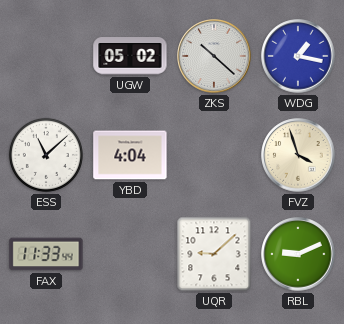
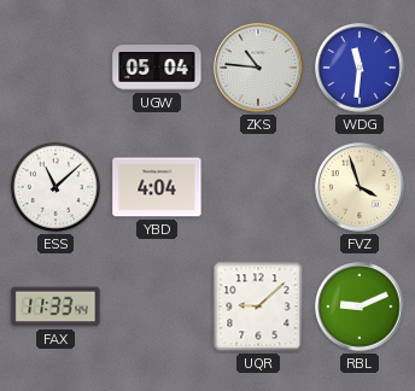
UGW: 05:02 -> 05:04 (157, 68)
ZKS: 10:22 -> 10:46 (258, 68)
WDG: 1:17 -> 11:31 (360, 68)
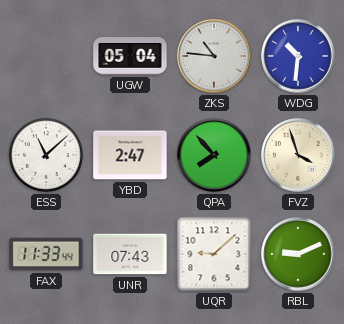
WDG: 11:31 -> 10:31 (298, 56)
YBD: 4:04 -> 2:47 (130, 155)
QPA: none -> 7:53 (214, 155)
UNR: none -> 07:43 (130, 254)
